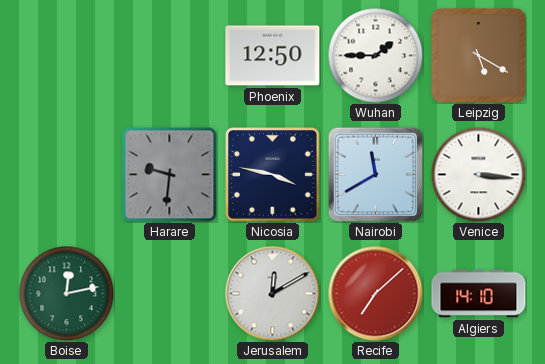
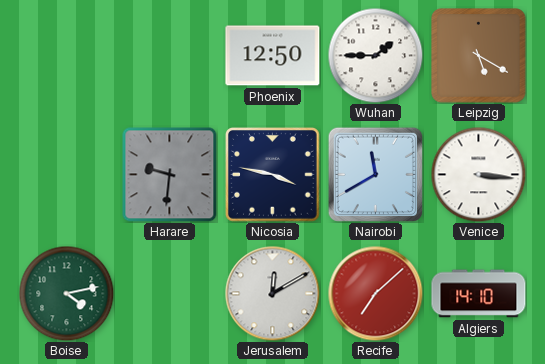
Boise: 12:13 -> 4:13 (66, 293)
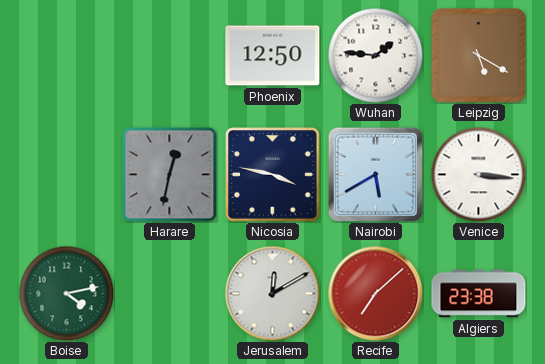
Wuhan: 1:45 -> 1:46 (375, 55)
Harare: 9:31 -> 12:32 (169, 174)
Nairobi: 11:40 -> 5:40 (375, 174)
Algiers: 14:10 -> 23:38 (479, 294)
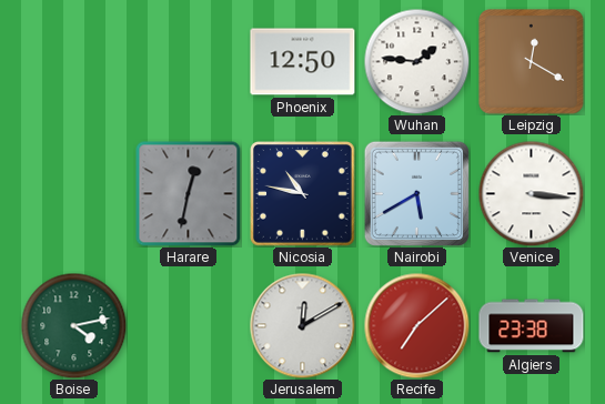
Leipzig: 5:20 -> 12:20 (532, 62)
Nicosia: 3:47 -> 10:47 (303, 194)
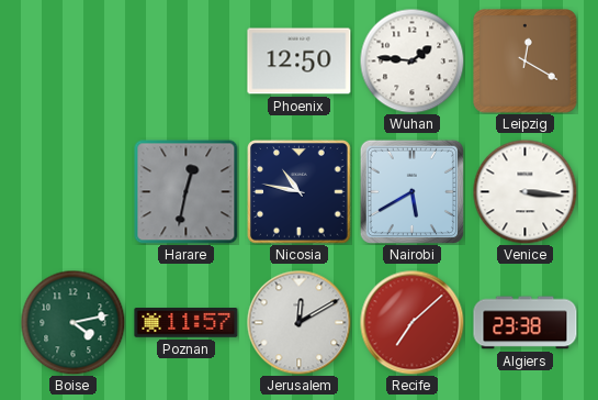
Poznan: none -> 11:57 (187, 323)
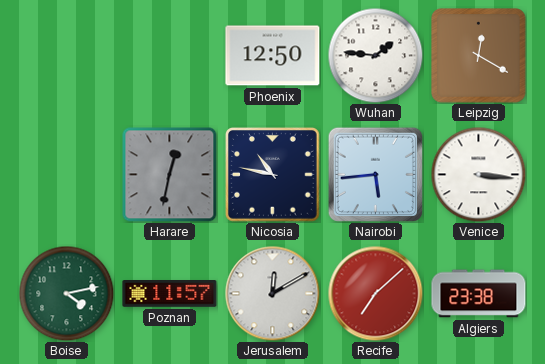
Nairobi: 5:40 -> 5:44 (375, 174)
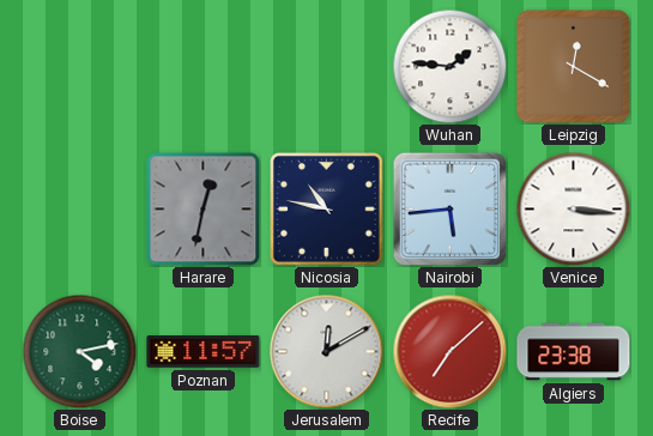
Phoenix: 12:50 -> none (273, 56)
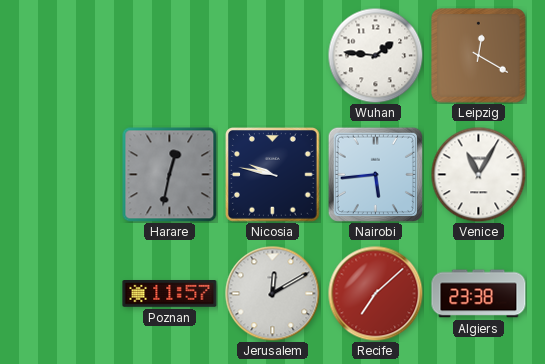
Nicosia: 10:47 -> 9:47 (273, 175)
Venice: 3:16 -> 11:05 (478, 174)
Boise: 4:13 -> none (79, 351)
